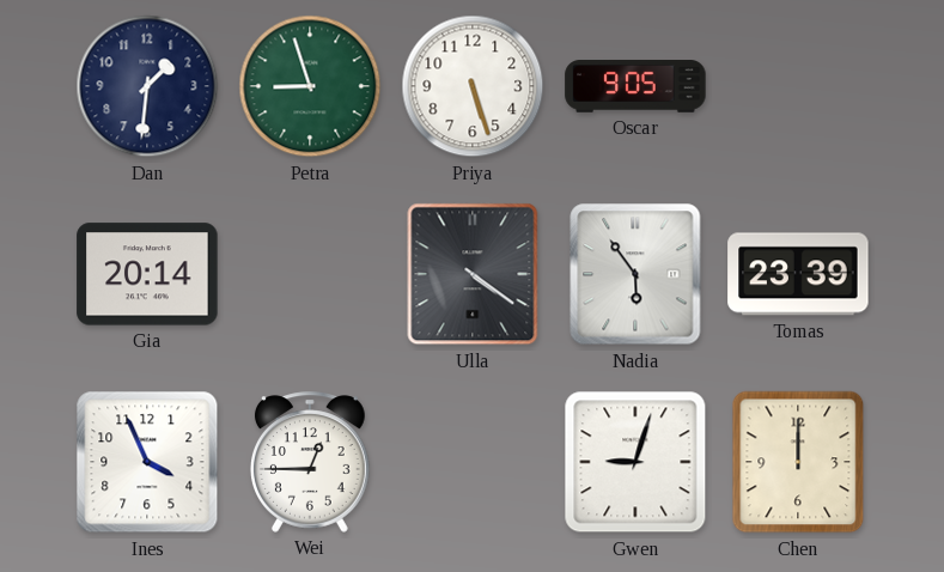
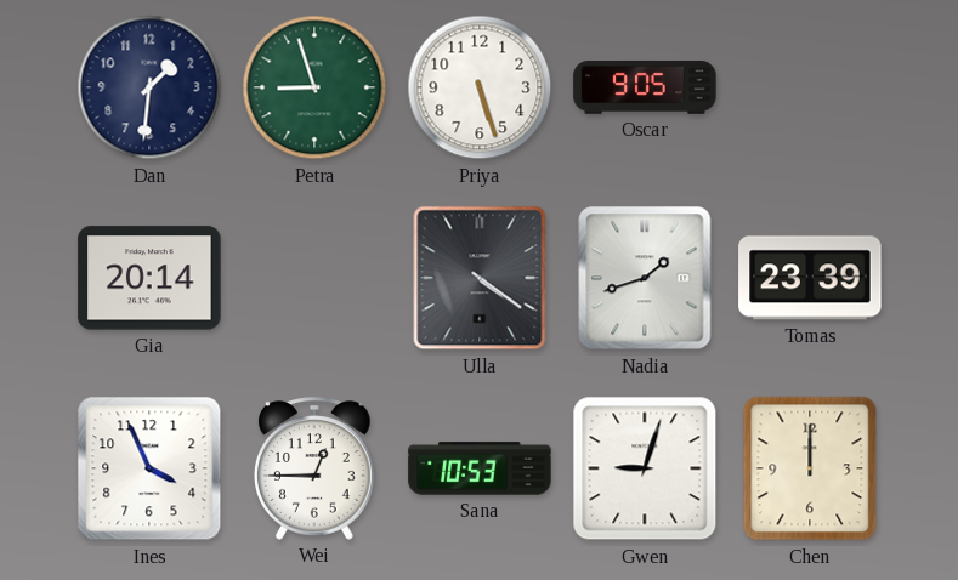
Nadia: 5:54 -> 1:42 (645, 278)
Sana: none -> 10:53 (480, 468)
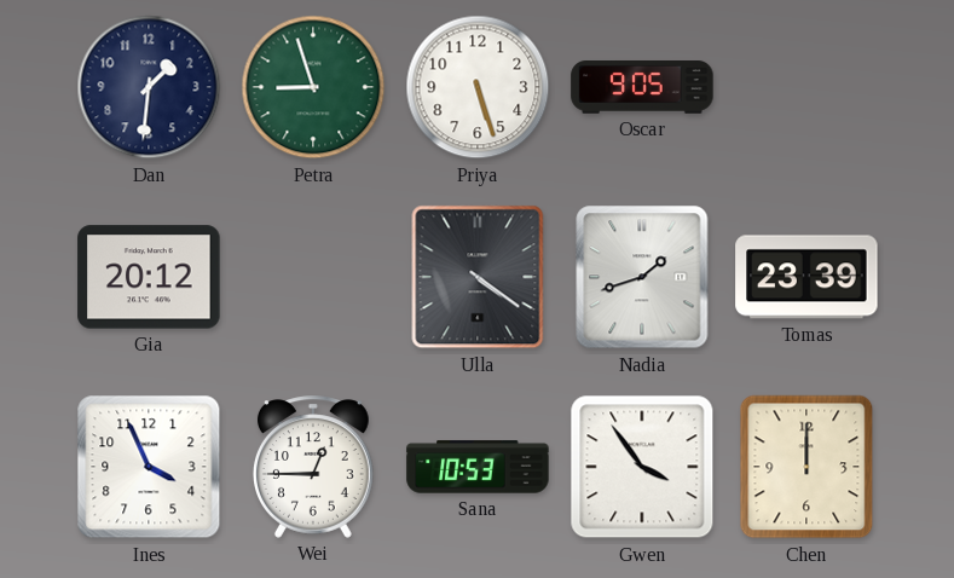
Gia: 20:14 -> 20:12 (149, 277)
Gwen: 9:03 -> 3:54 (642, 467)
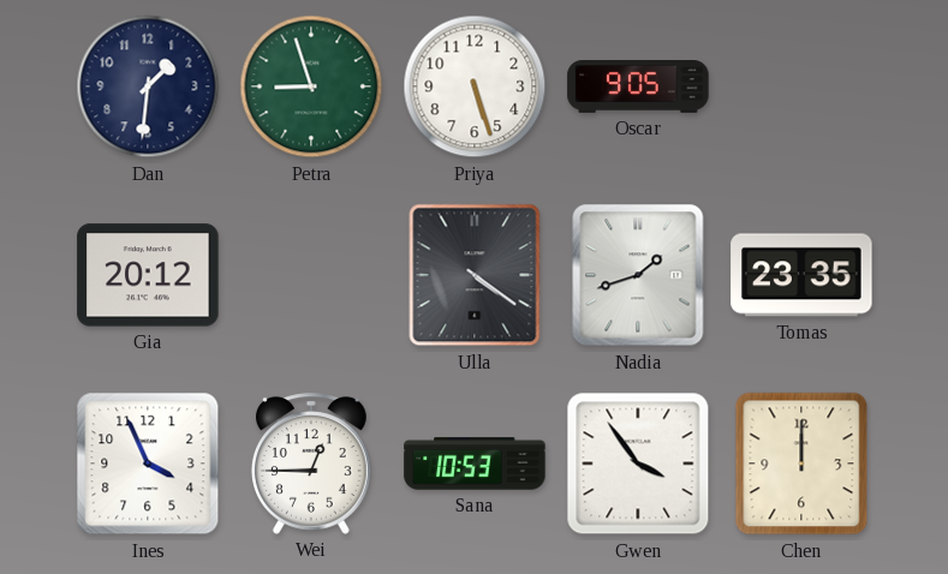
Tomas: 23:39 -> 23:35 (801, 275)
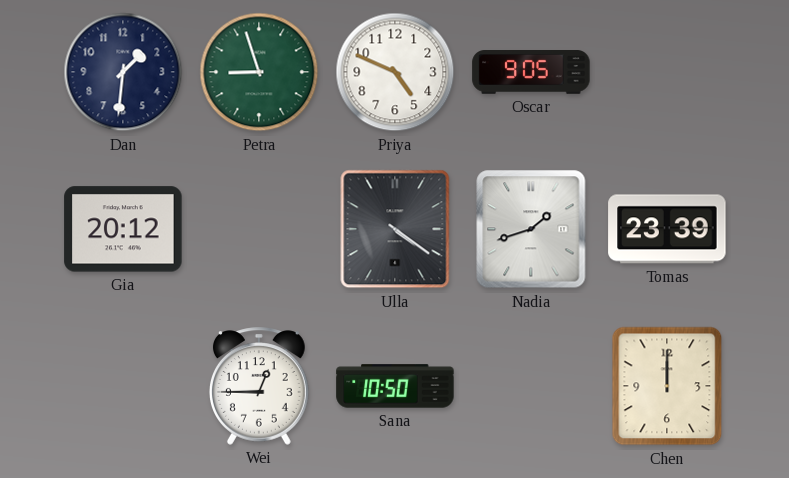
Priya: 5:27 -> 4:49 (395, 72)
Tomas: 23:35 -> 23:39 (667, 229)
Ines: 3:56 -> none (148, 464)
Sana: 10:53 -> 10:50 (395, 386)
Gwen: 3:54 -> none (638, 464)
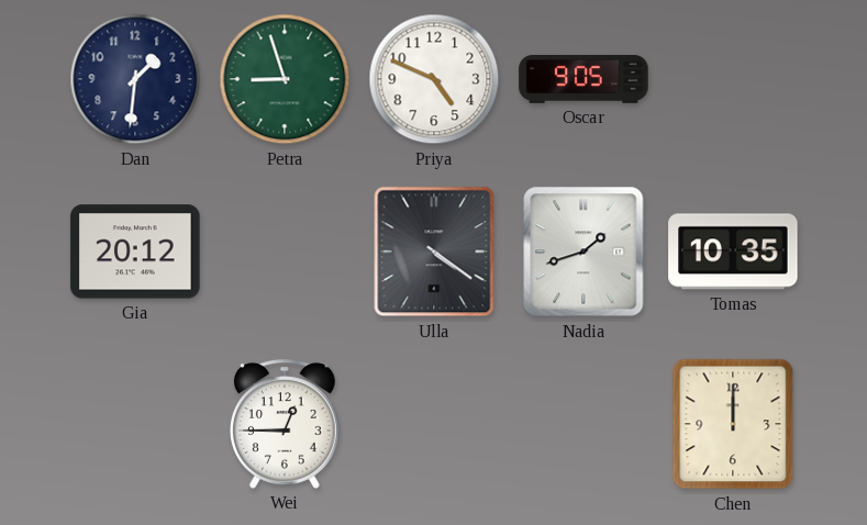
Tomas: 23:39 -> 10:35 (733, 252)
Sana: 10:50 -> none (395, 386)
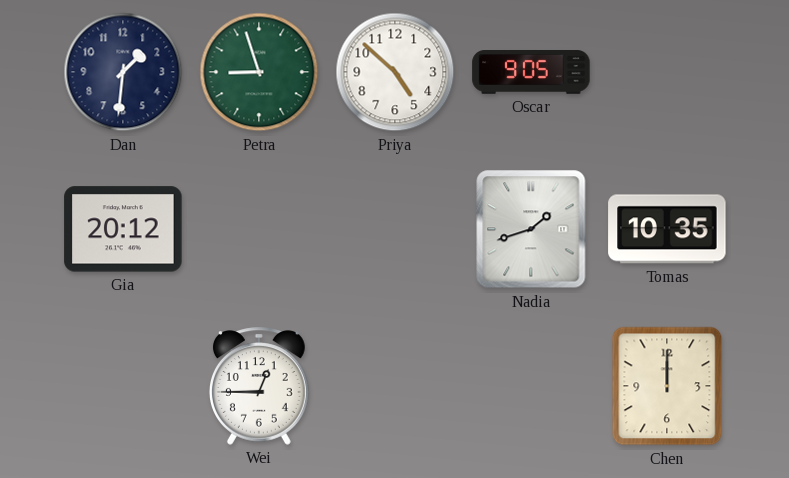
Priya: 4:49 -> 4:52 (395, 72)
Ulla: 4:21 -> none (434, 252)
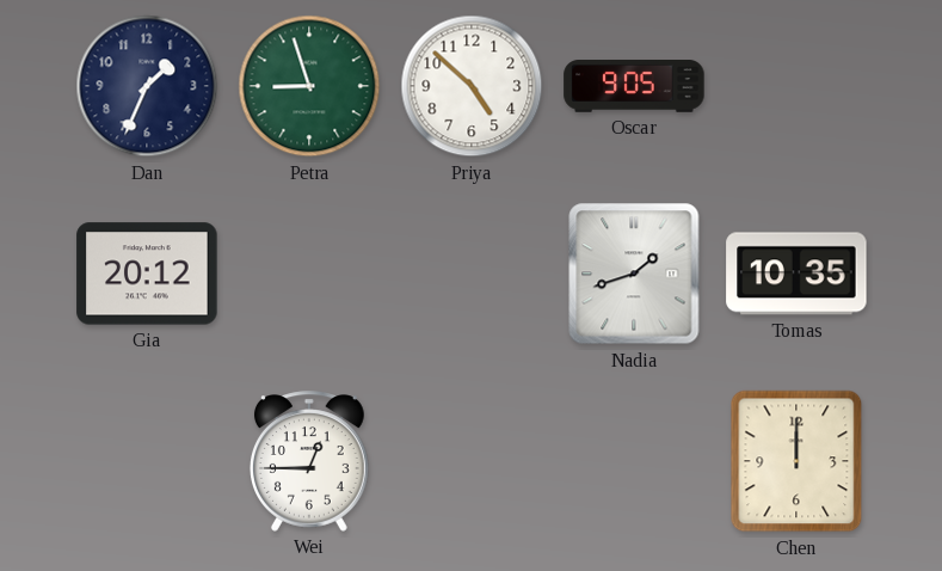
Dan: 1:31 -> 1:34 (147, 86)
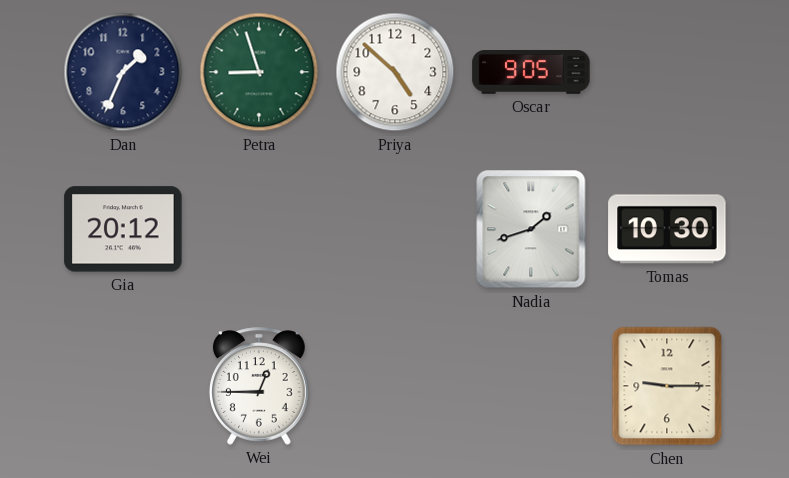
Tomas: 10:35 -> 10:30 (667, 229)
Chen: 12:00 -> 9:15 (667, 386)
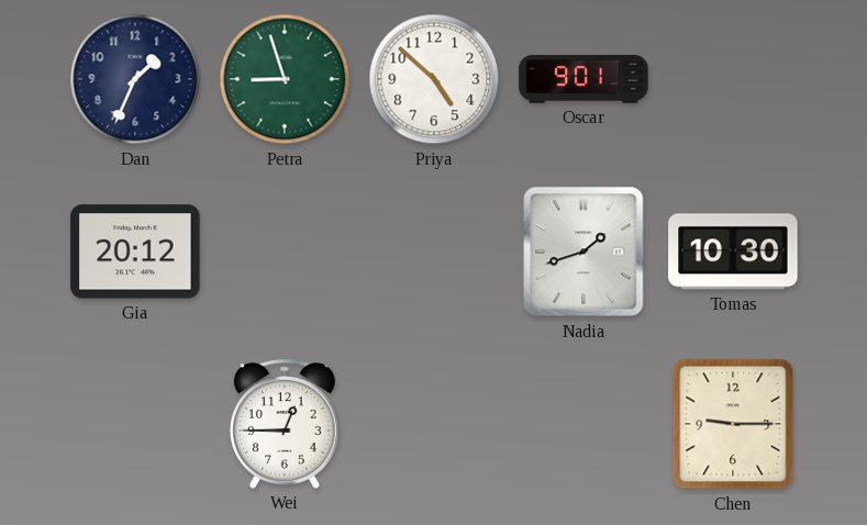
Oscar: 9:05 -> 9:01 (583, 80)
